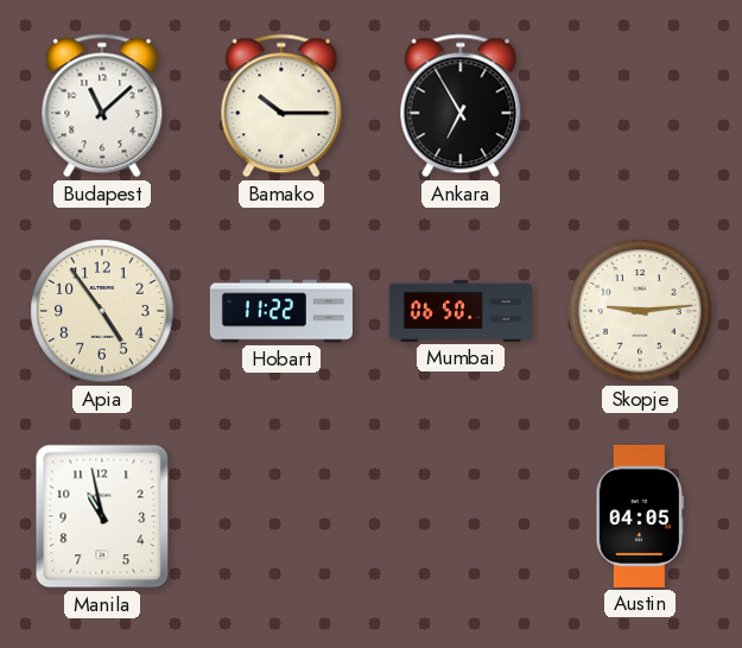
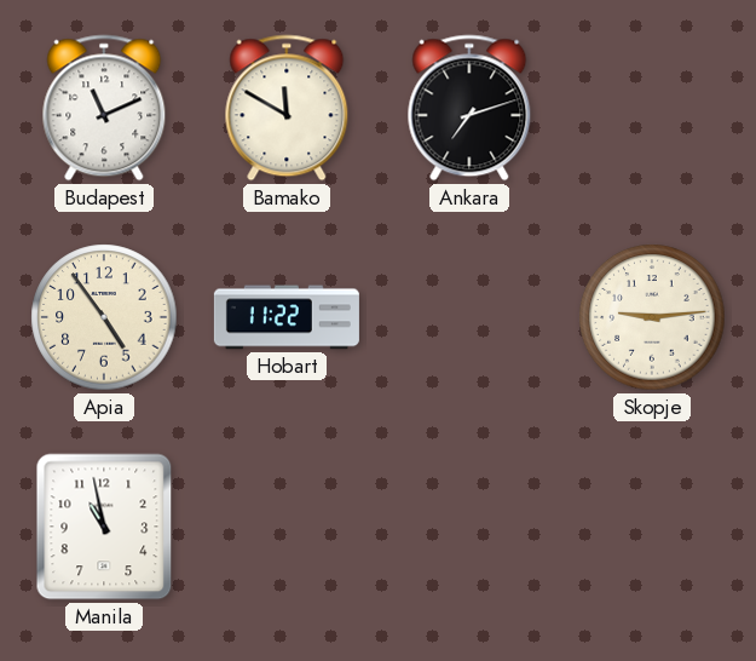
Budapest: 11:08 -> 11:11 (104, 108)
Bamako: 10:15 -> 11:50 (287, 108)
Ankara: 6:55 -> 7:12 (469, 108)
Mumbai: 06:50 -> none (461, 311)
Austin: 04:05 -> none (640, 516)
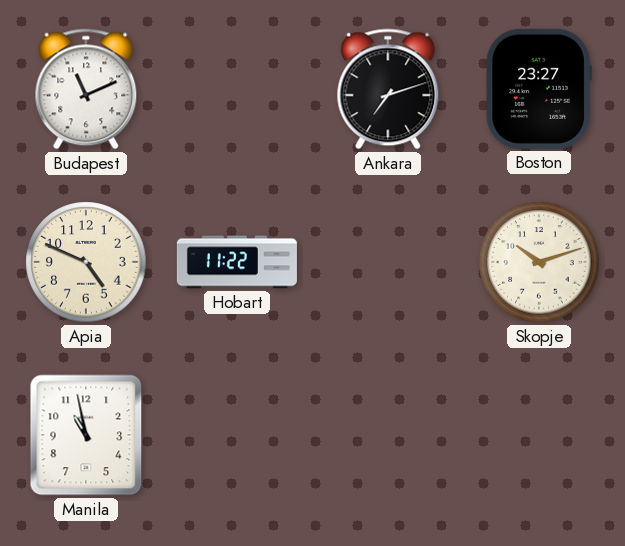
Bamako: 11:50 -> none (287, 108)
Boston: none -> 23:27 (539, 89)
Apia: 4:54 -> 4:49 (86, 262)
Skopje: 9:14 -> 10:12 (539, 262)
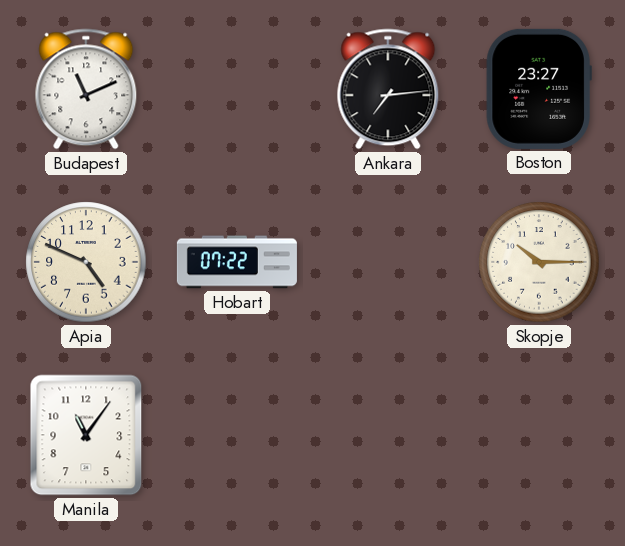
Ankara: 7:12 -> 7:14 (388, 89)
Hobart: 11:22 -> 07:22 (237, 262)
Skopje: 10:12 -> 10:15 (539, 262)
Manila: 10:58 -> 11:06 (86, 435)
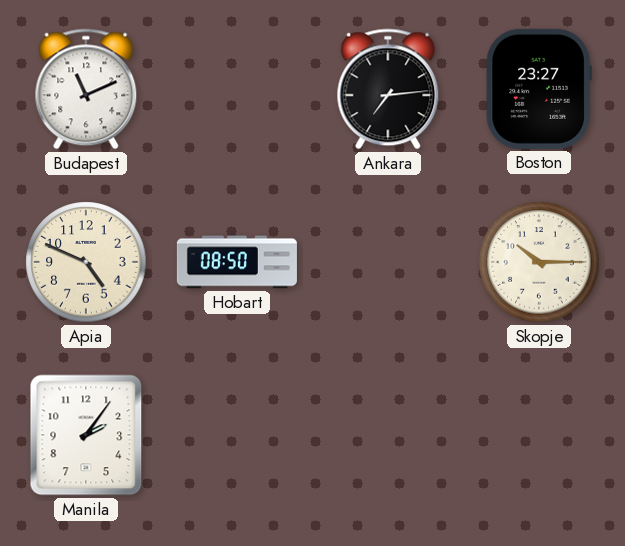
Hobart: 07:22 -> 08:50 (237, 262)
Manila: 11:06 -> 2:06 (86, 435)
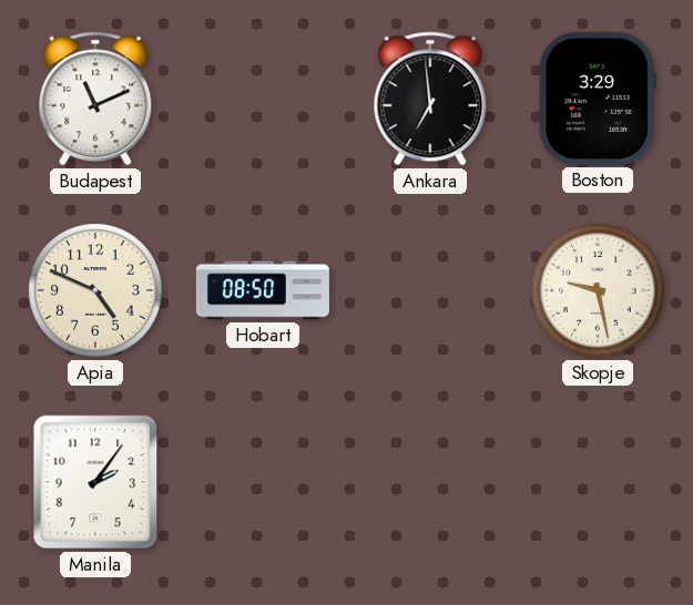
Ankara: 7:14 -> 6:59 (430, 99)
Boston: 23:27 -> 3:29 (598, 99)
Skopje: 10:15 -> 9:28 (598, 290)
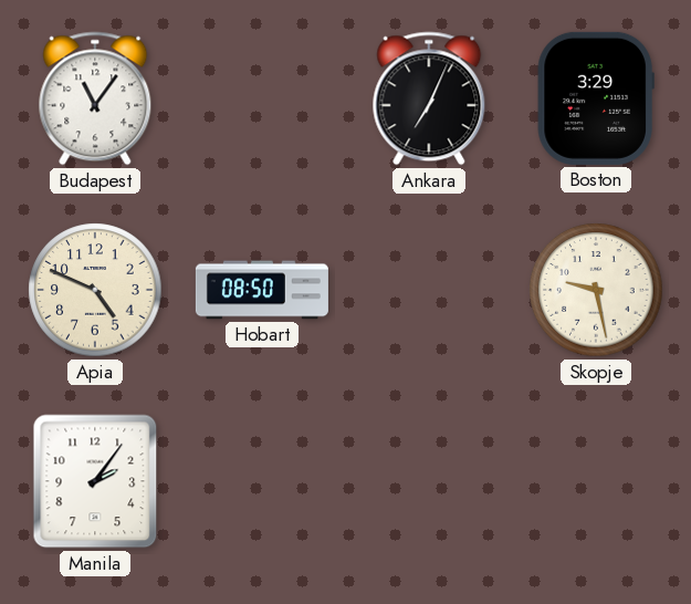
Budapest: 11:11 -> 11:06 (95, 98)
Ankara: 6:59 -> 7:04 (429, 98)
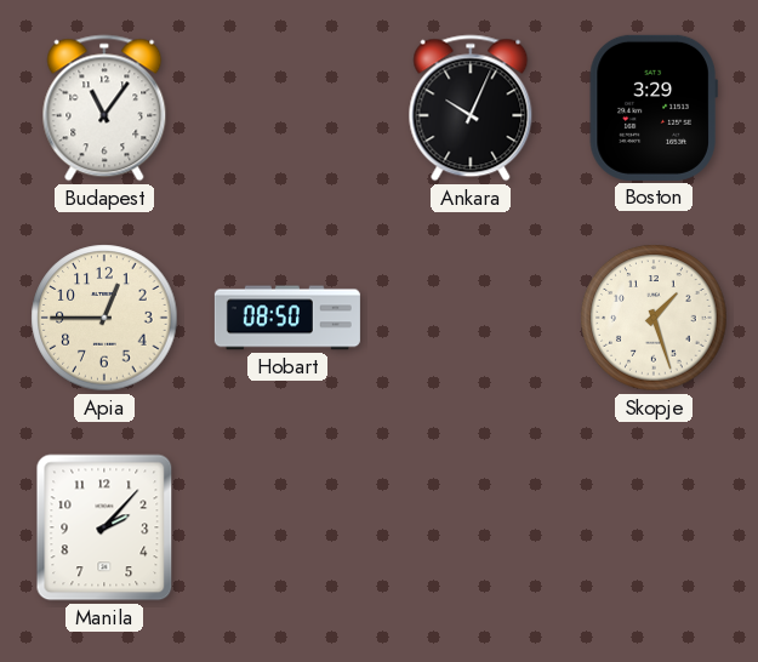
Ankara: 7:04 -> 10:04 (471, 108)
Apia: 4:49 -> 12:45 (104, 318)
Skopje: 9:28 -> 1:27 (654, 318)
Manila: 2:06 -> 2:07 (104, 527)
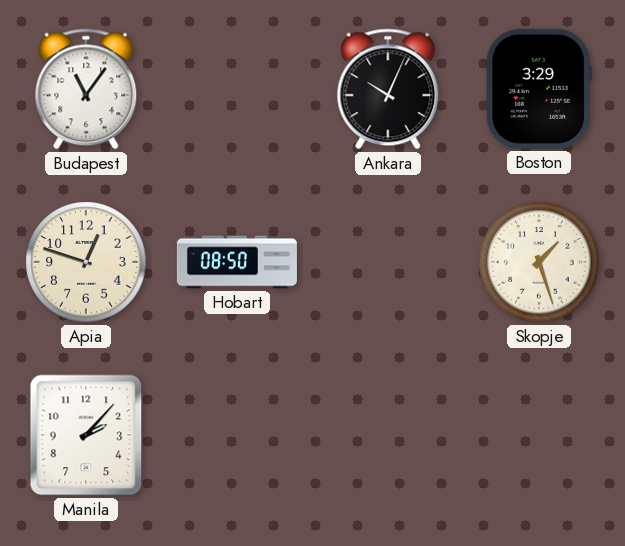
Apia: 12:45 -> 12:48 (86, 262)
